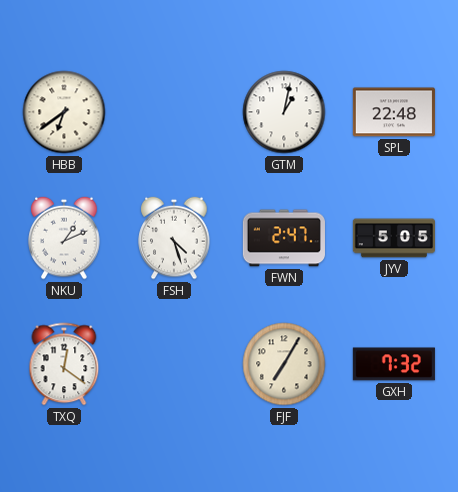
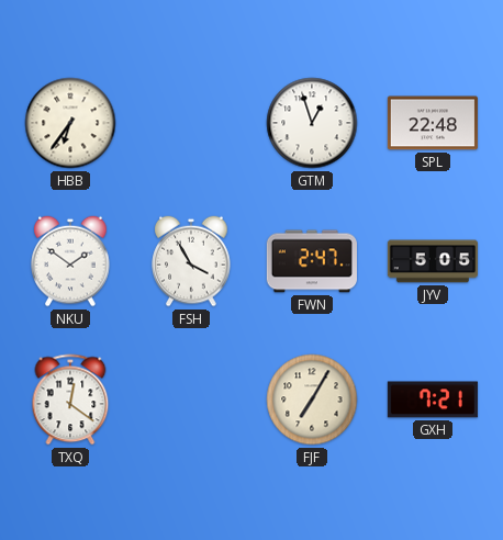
HBB: 6:39 -> 6:36 (70, 123)
GTM: 1:02 -> 12:57 (312, 123)
NKU: 1:11 -> 1:51 (70, 261)
FSH: 4:27 -> 3:55 (191, 261)
GXH: 7:32 -> 7:21 (433, 400)
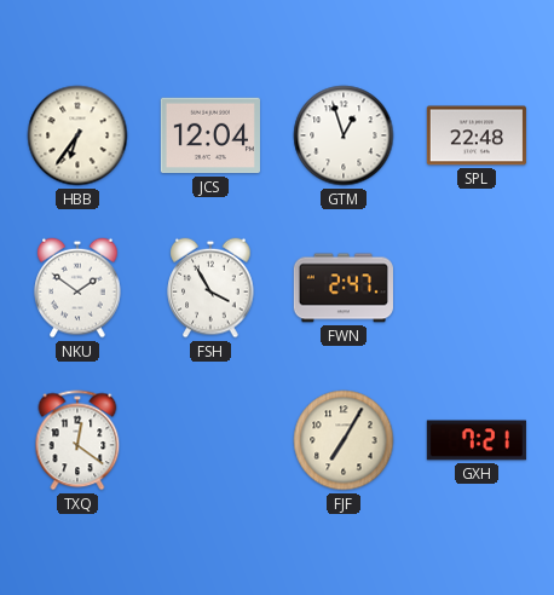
JCS: none -> 12:04 (210, 135)
JYV: 5:05 -> none (433, 261)
